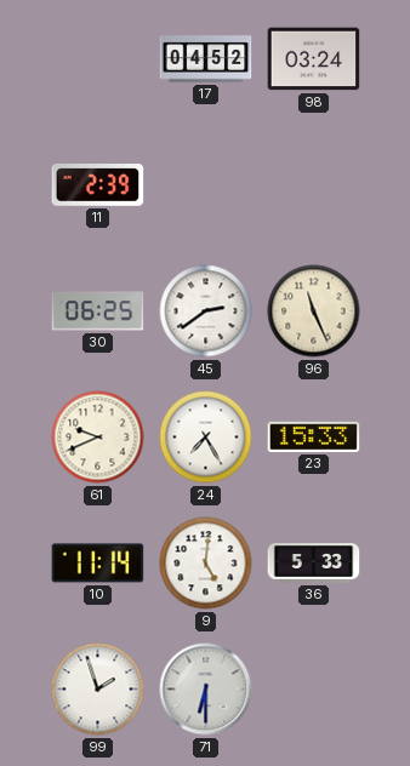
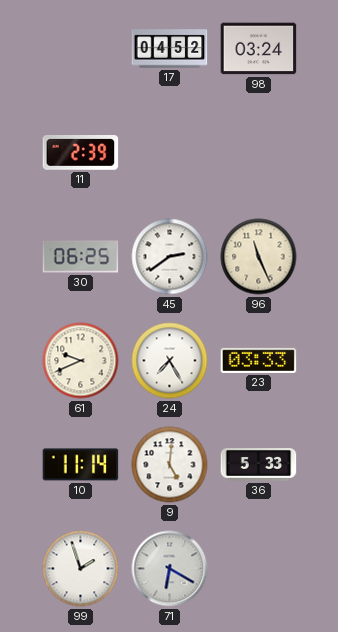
23: 15:33 -> 03:33 (259, 360)
71: 6:30 -> 6:20 (170, 569)
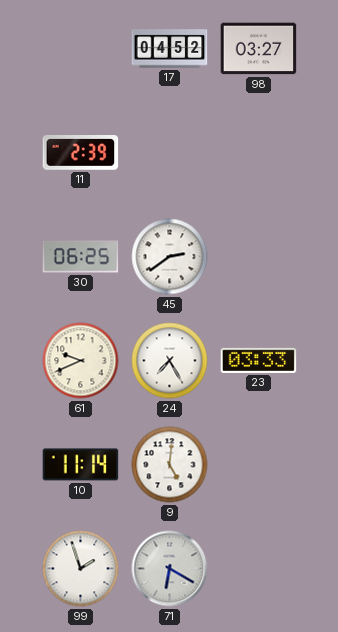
98: 03:24 -> 03:27 (259, 49)
96: 11:26 -> none (259, 257)
36: 5:33 -> none (259, 465)
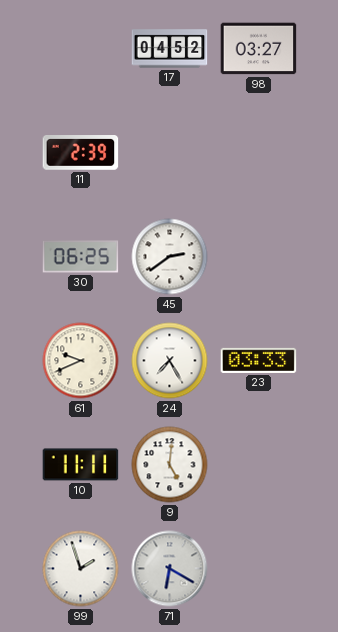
10: 11:14 -> 11:11 (81, 465)
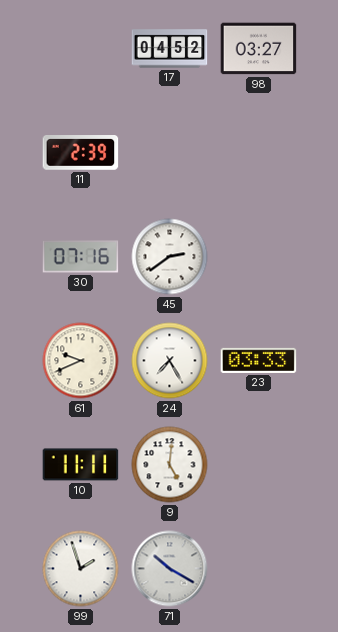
30: 06:25 -> 07:16 (81, 257)
71: 6:20 -> 10:20 (170, 569)
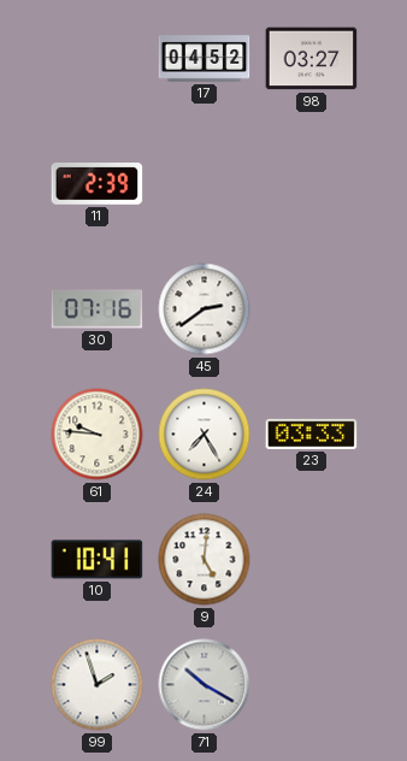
61: 9:41 -> 9:46 (98, 435)
10: 11:11 -> 10:41 (98, 560)
